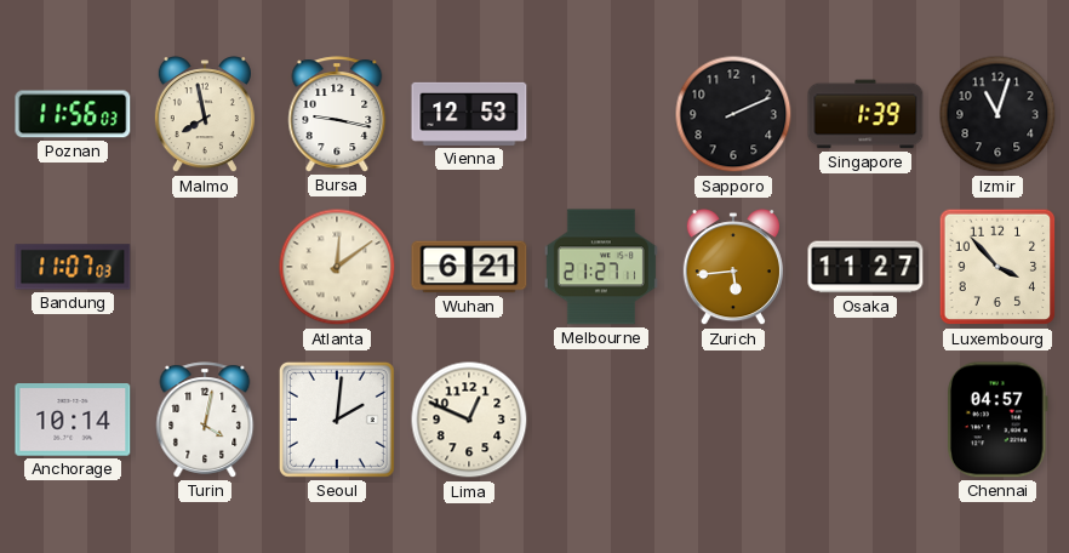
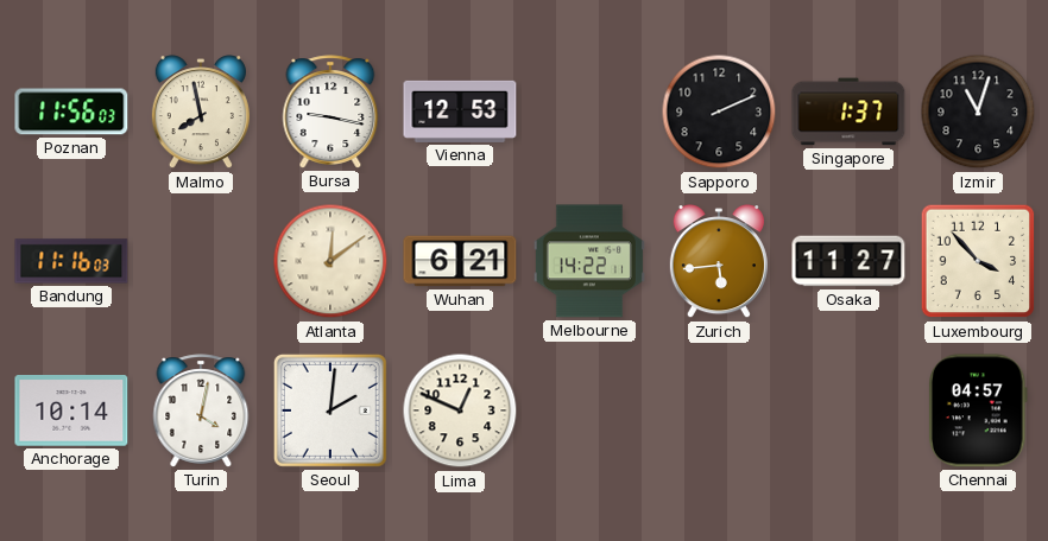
Singapore: 1:39 -> 1:37 (848, 112)
Bandung: 11:07 -> 11:16 (71, 261)
Melbourne: 21:27 -> 14:22 (589, 261)
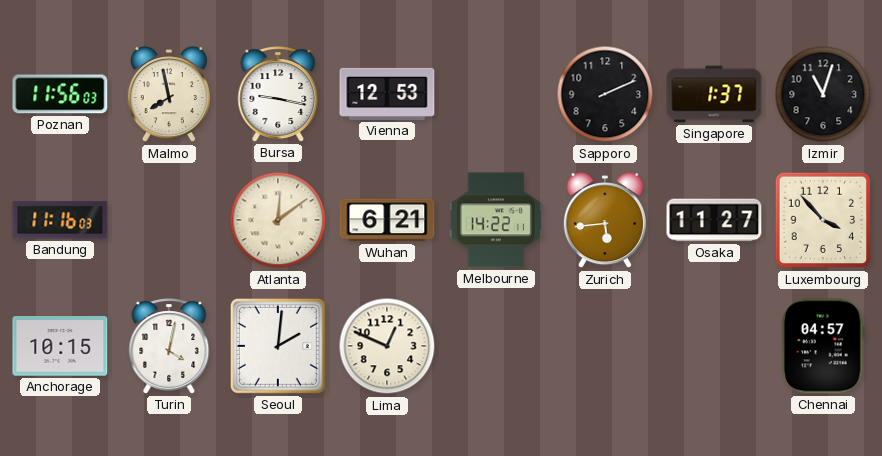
Anchorage: 10:14 -> 10:15 (60, 346)
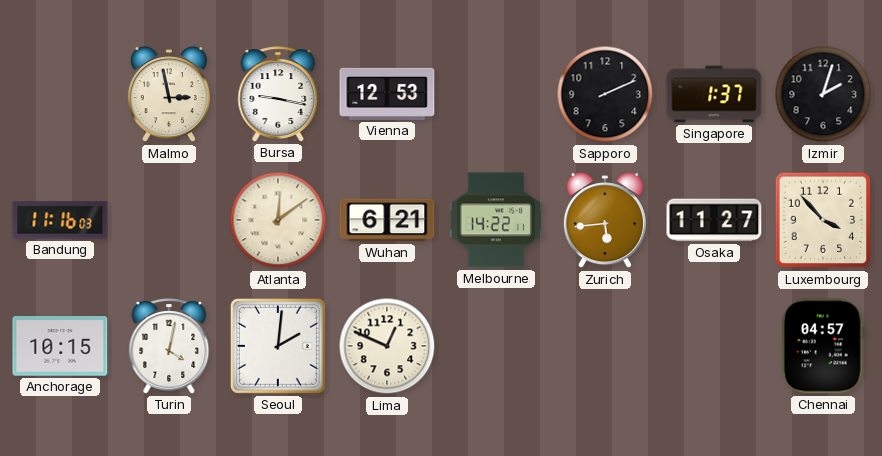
Poznan: 11:56 -> none (60, 94)
Malmo: 7:58 -> 2:58 (169, 95)
Izmir: 11:03 -> 2:03 (823, 94)
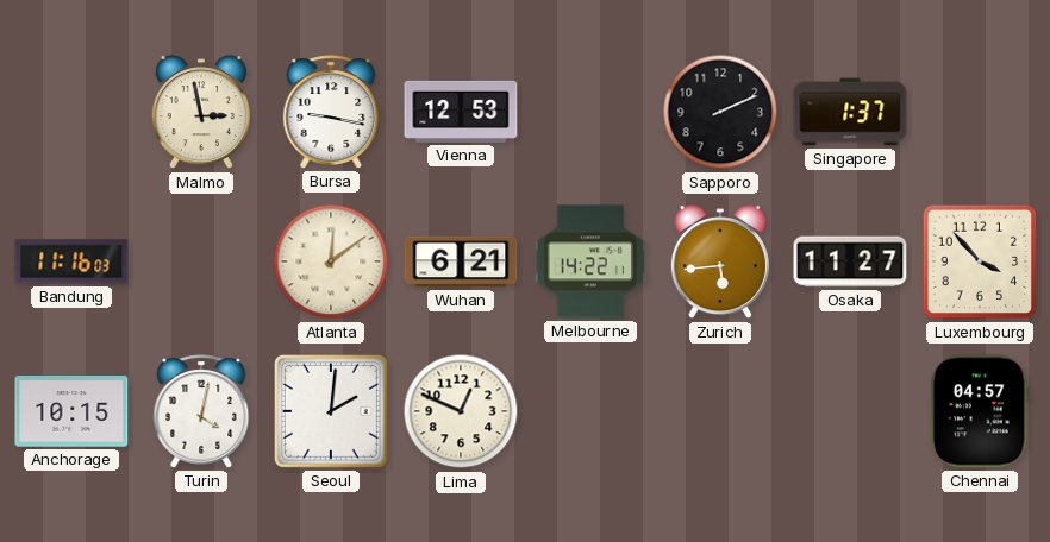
Izmir: 2:03 -> none (823, 94)
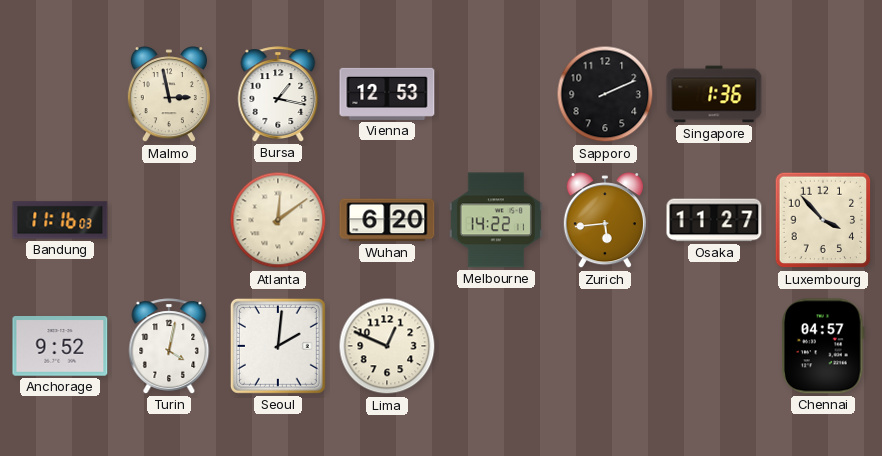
Bursa: 9:17 -> 1:17 (278, 94)
Singapore: 1:37 -> 1:36 (714, 94)
Wuhan: 6:21 -> 6:20 (387, 220)
Anchorage: 10:15 -> 9:52 (60, 346)
